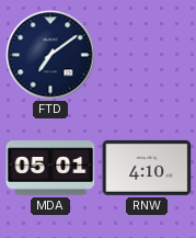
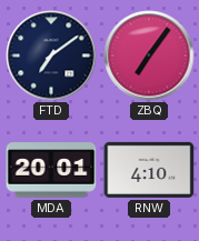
ZBQ: none -> 7:06 (149, 56)
MDA: 05:01 -> 20:01 (51, 170)
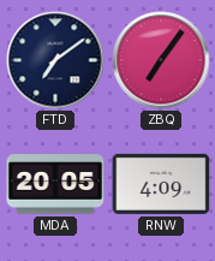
MDA: 20:01 -> 20:05 (55, 184)
RNW: 4:10 -> 4:09 (161, 184)
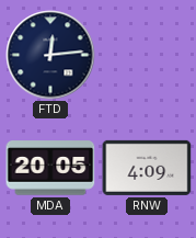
FTD: 7:09 -> 12:14 (50, 55)
ZBQ: 7:06 -> none (161, 60)
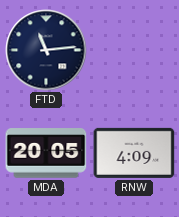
FTD: 12:14 -> 11:14 (46, 50)
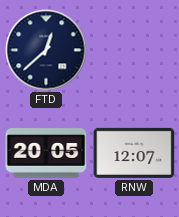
FTD: 11:14 -> 12:38 (46, 50)
RNW: 4:09 -> 12:07 (134, 153)
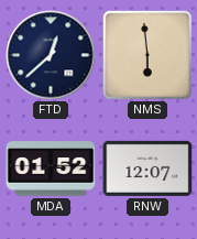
NMS: none -> 5:59 (147, 55)
MDA: 20:05 -> 01:52 (51, 169)
